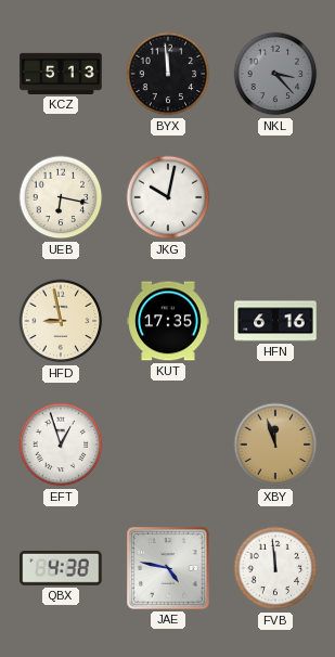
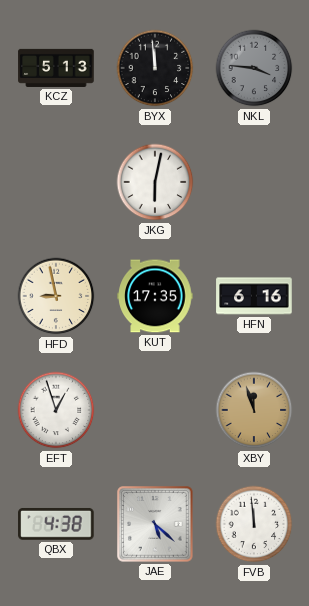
NKL: 3:23 -> 3:46 (254, 68)
UEB: 6:17 -> none (61, 197)
JKG: 10:02 -> 6:02 (155, 182)
JAE: 4:47 -> 5:22 (155, 524)
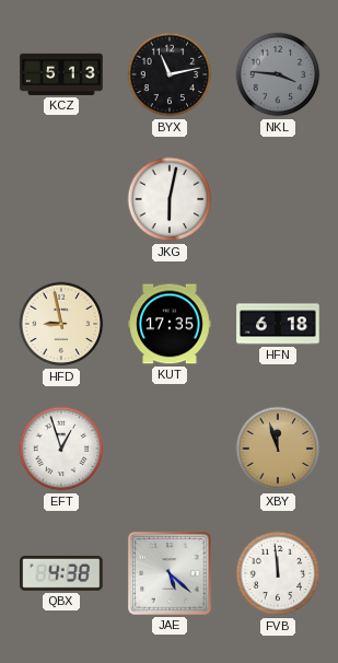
BYX: 11:59 -> 11:13 (170, 74)
HFN: 6:16 -> 6:18 (278, 324)
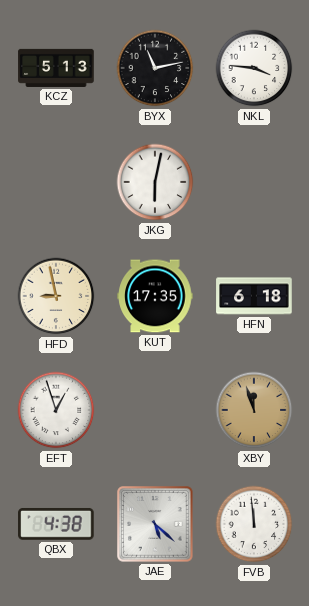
NKL dial: grey -> white (254, 68)
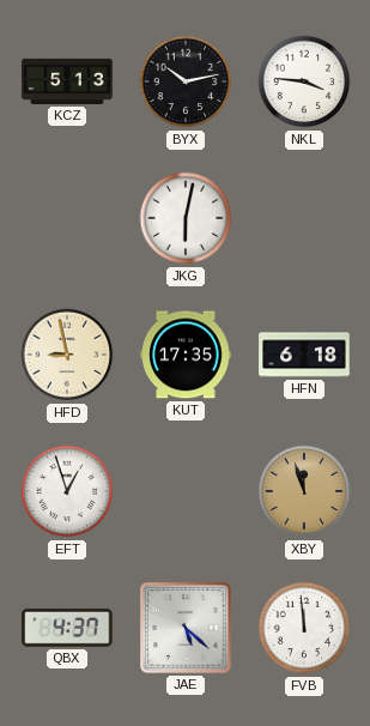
BYX: 11:13 -> 10:13 (186, 81)
QBX: 4:38 -> 4:37 (67, 628)
